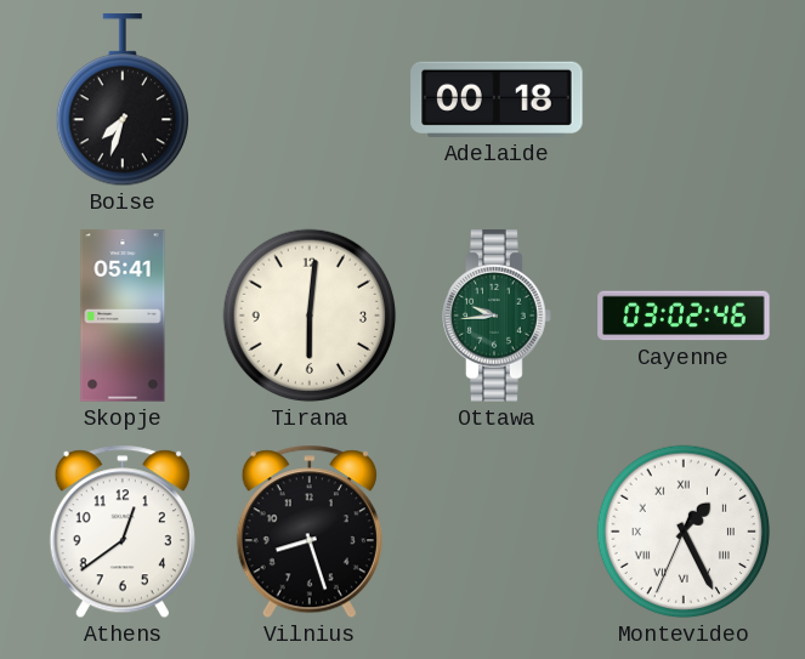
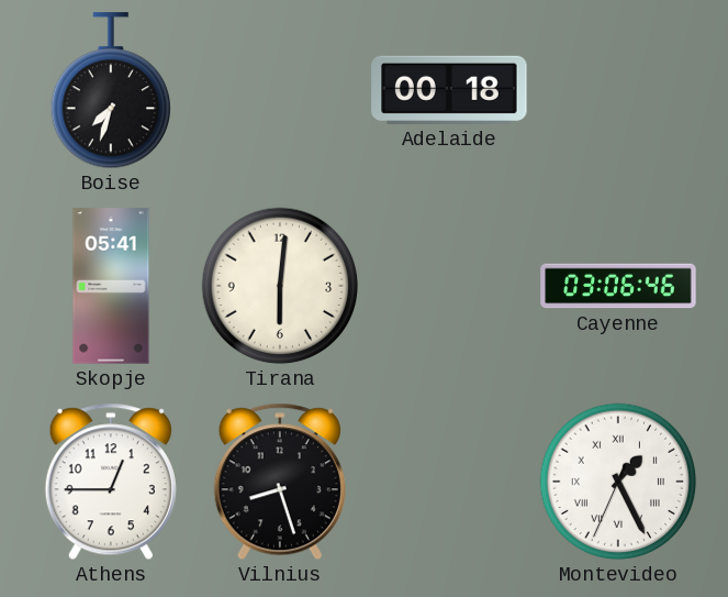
Ottawa: 9:44 -> none (497, 316)
Cayenne: 03:02 -> 03:06 (618, 286)
Athens: 12:39 -> 12:45 (111, 482)
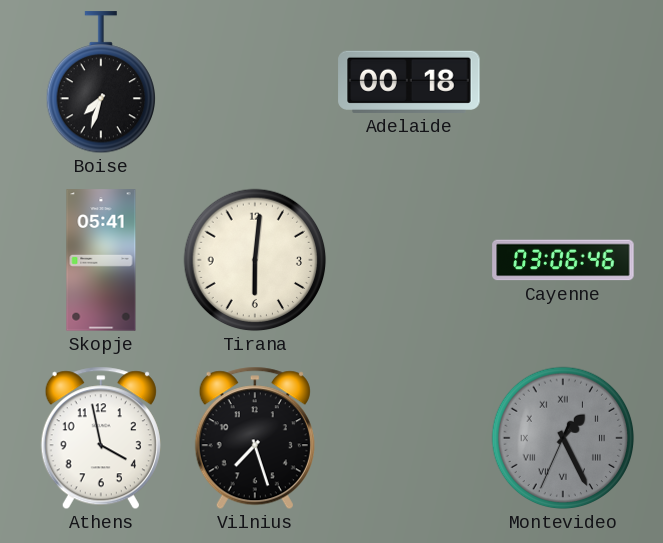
Athens: 12:45 -> 3:58 (101, 438)
Vilnius: 8:27 -> 7:27 (255, 438)
Montevideo dial: white -> grey (563, 438)
